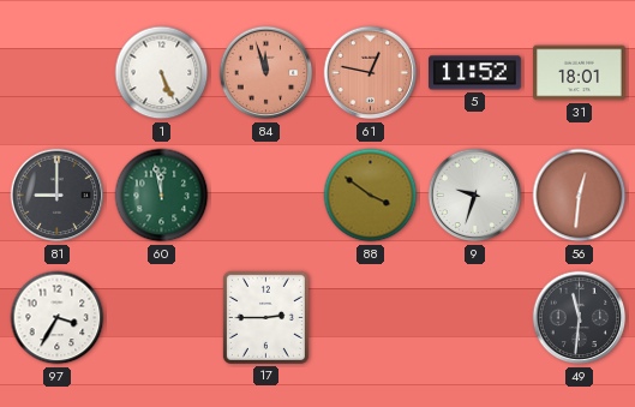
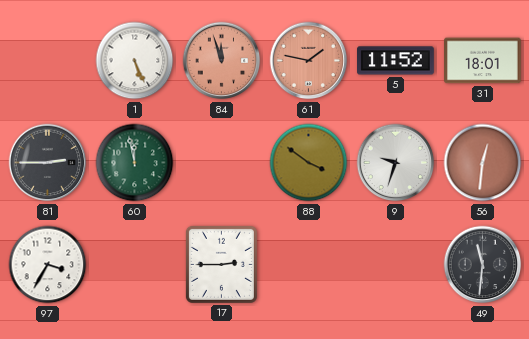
61: 12:47 -> 1:47 (309, 61)
81: 9:00 -> 2:45 (48, 163)
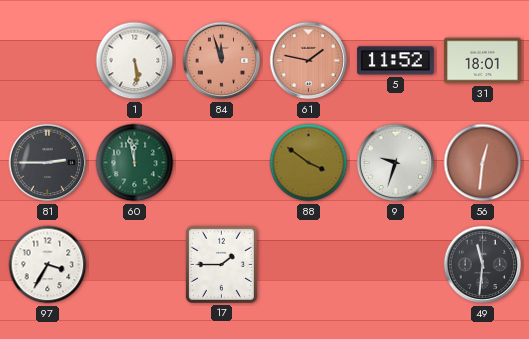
1: 5:26 -> 5:29 (135, 61)
17: 2:45 -> 1:45 (221, 264)
